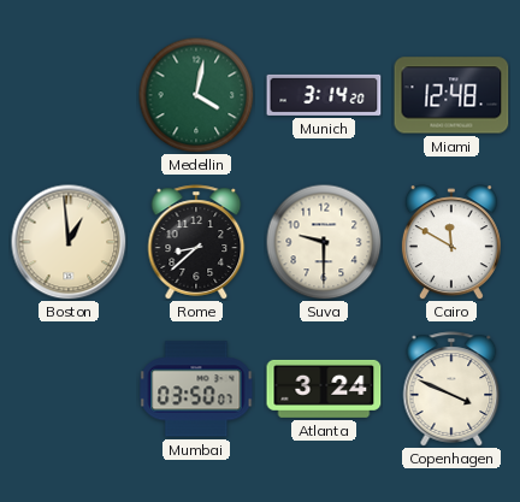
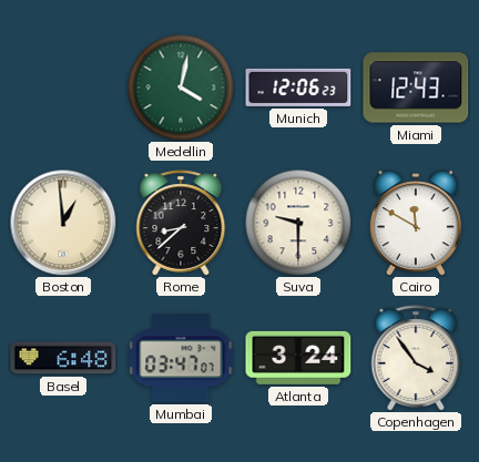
Munich: 3:14 -> 12:06 (298, 88)
Miami: 12:48 -> 12:43 (416, 88)
Basel: none -> 6:48 (63, 358)
Mumbai: 03:50 -> 03:47 (181, 358)
Copenhagen: 3:49 -> 3:54 (416, 358)
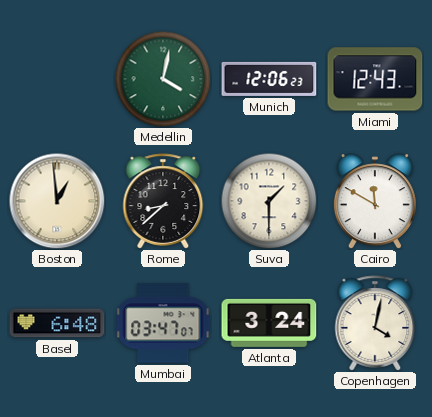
Suva: 9:30 -> 1:30 (269, 201)
Copenhagen: 3:54 -> 4:02 (375, 323)
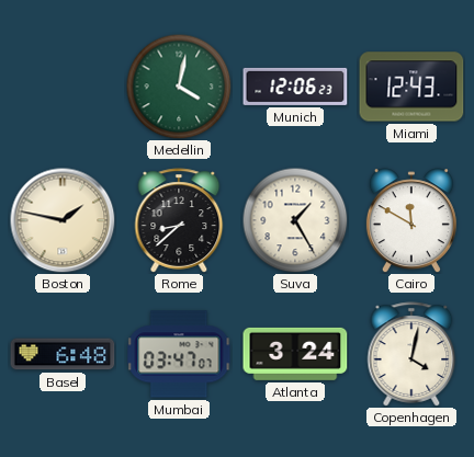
Boston: 12:59 -> 1:47 (63, 220)
Suva: 1:30 -> 1:25 (295, 220)
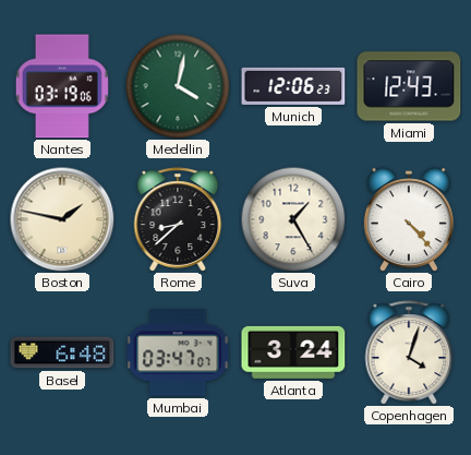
Nantes: none -> 03:19 (62, 86)
Cairo: 11:50 -> 4:23 (409, 219)
Copenhagen: 4:02 -> 4:03 (409, 352)
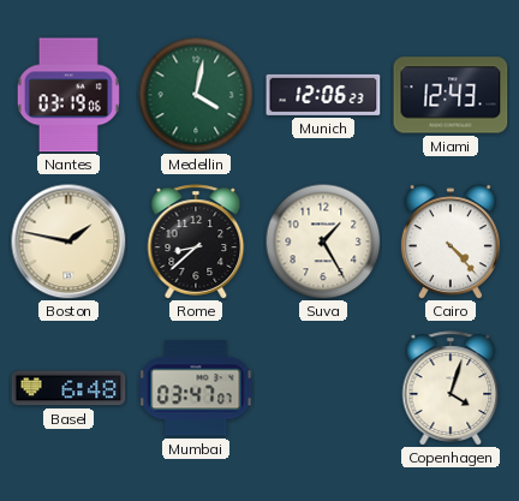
Atlanta: 3:24 -> none (293, 352)
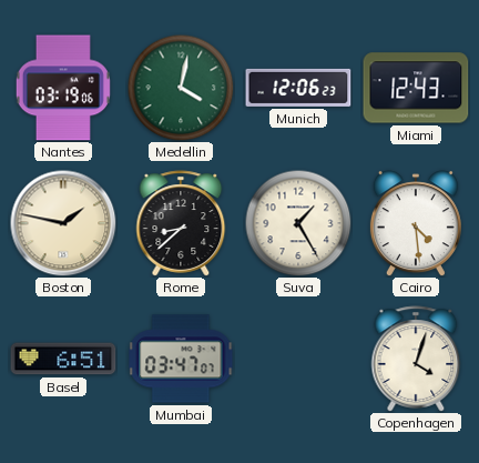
Cairo: 4:23 -> 4:29 (416, 223)
Basel: 6:48 -> 6:51 (63, 359)
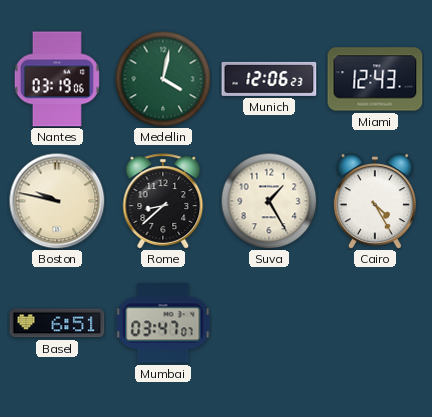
Boston: 1:47 -> 9:47 (57, 201)
Cairo: 4:29 -> 4:25 (375, 201)
Copenhagen: 4:03 -> none (416, 359)
